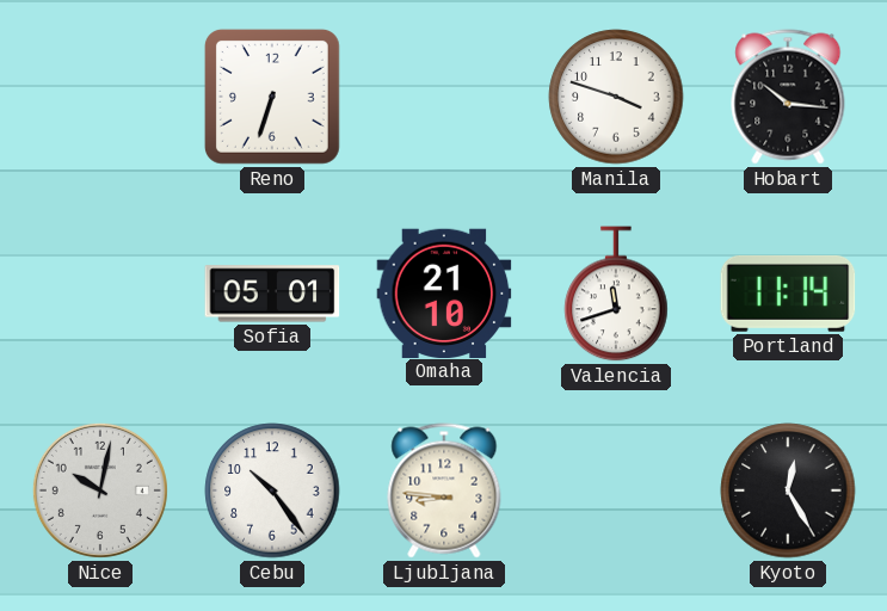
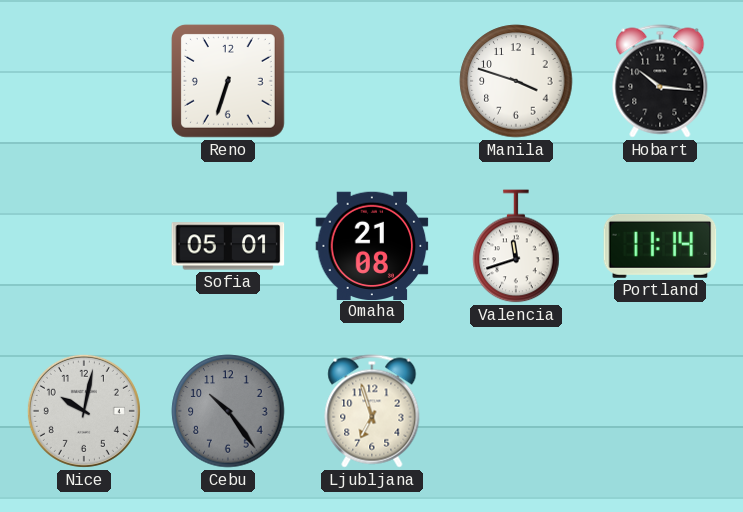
Omaha: 21:10 -> 21:08 (372, 245)
Cebu dial: white -> grey (228, 411)
Ljubljana: 8:46 -> 6:57 (372, 411)
Kyoto: 12:25 -> none (788, 490)
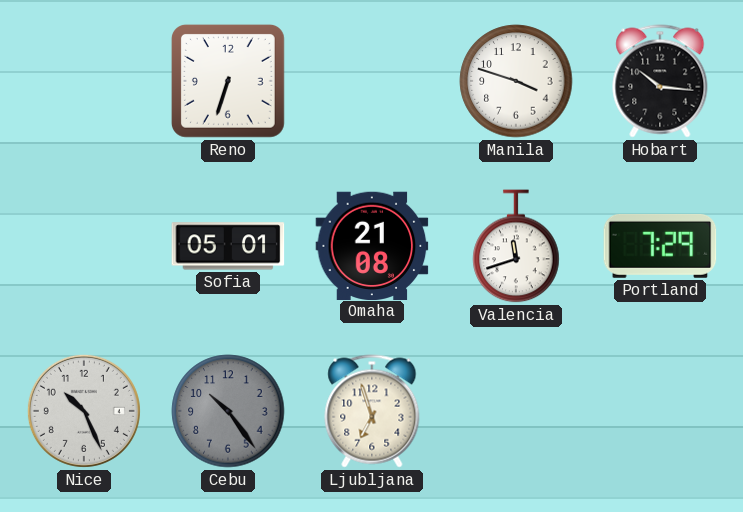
Portland: 11:14 -> 7:29 (660, 246)
Nice: 10:02 -> 10:26 (84, 411)
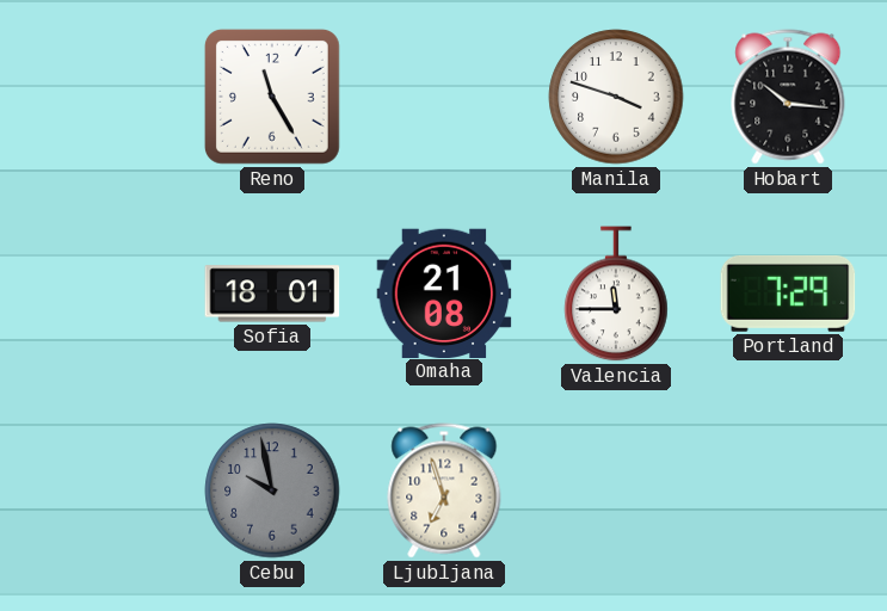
Reno: 6:33 -> 11:25 (272, 97)
Sofia: 05:01 -> 18:01 (272, 294)
Valencia: 11:42 -> 11:45 (616, 294)
Nice: 10:26 -> none (84, 411)
Cebu: 10:24 -> 9:58 (272, 490)
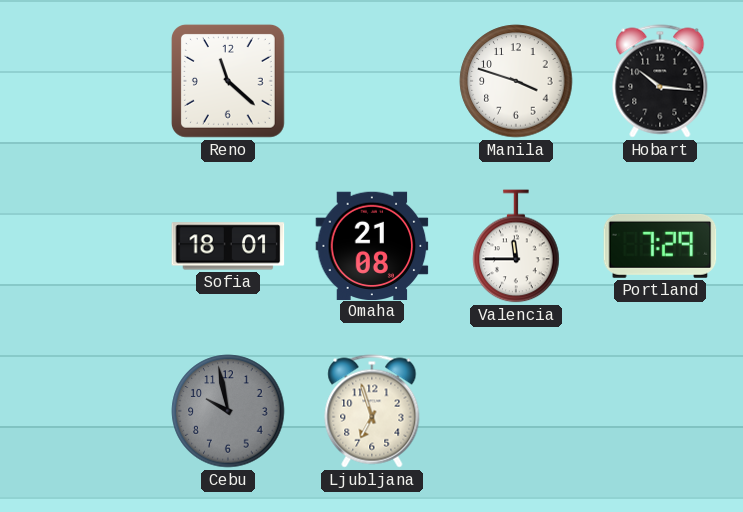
Reno: 11:25 -> 11:22 (228, 81)
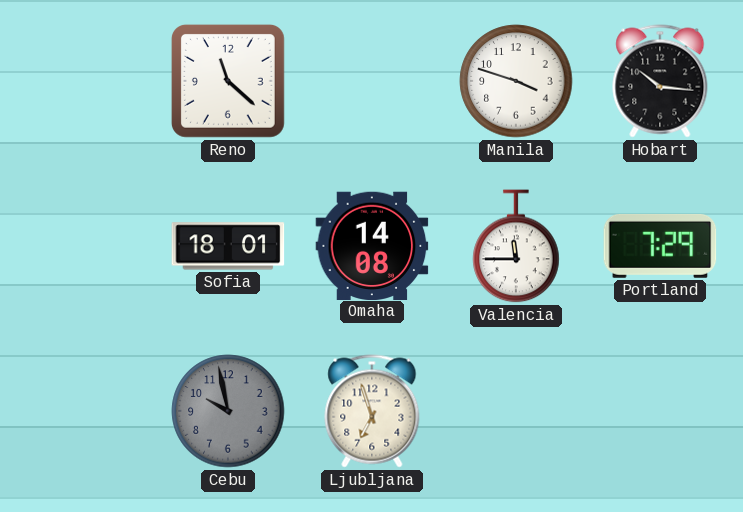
Omaha: 21:08 -> 14:08 (372, 245)
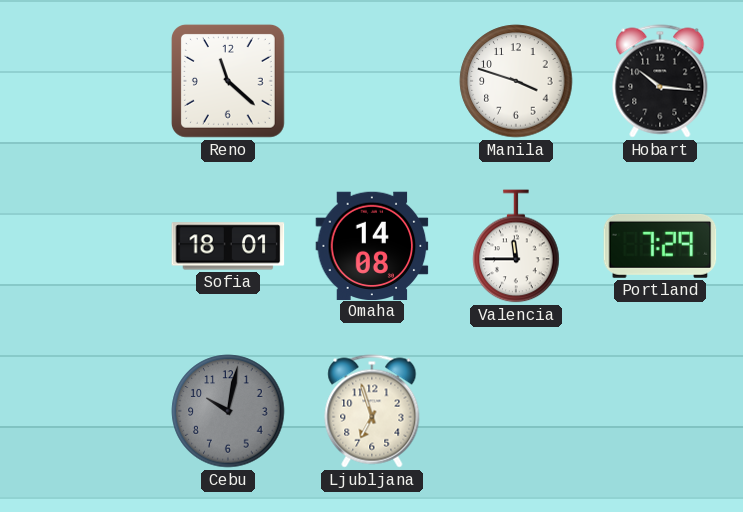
Cebu: 9:58 -> 10:02 (228, 411)
